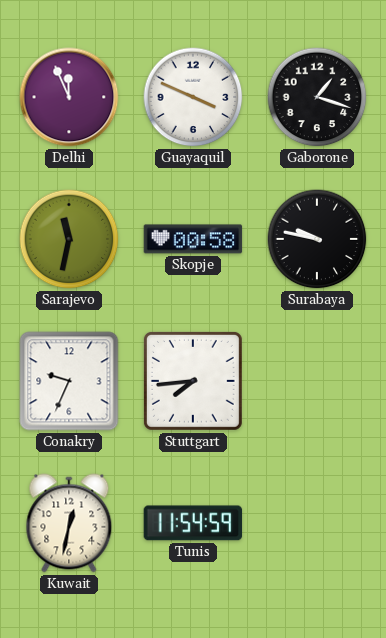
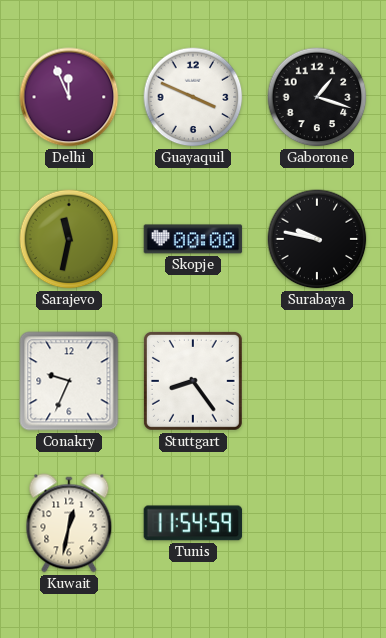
Skopje: 00:58 -> 00:00 (193, 239)
Stuttgart: 7:44 -> 8:24 (193, 381)
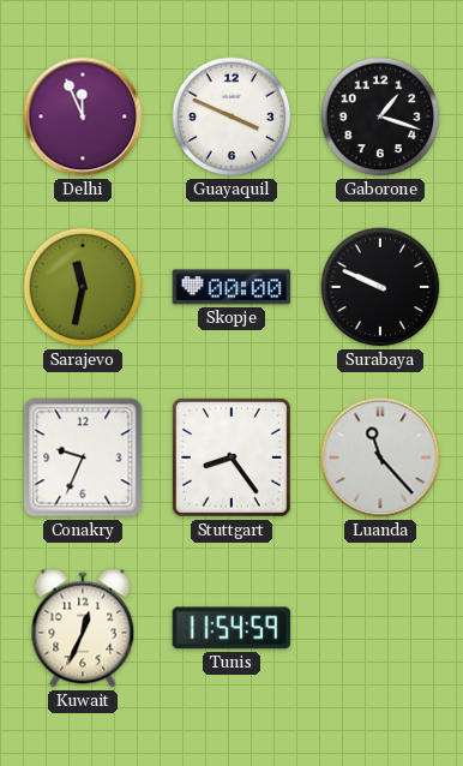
Surabaya: 9:47 -> 9:49 (380, 287)
Luanda: none -> 11:23 (380, 457)
Kuwait: 12:32 -> 12:34 (83, 628)
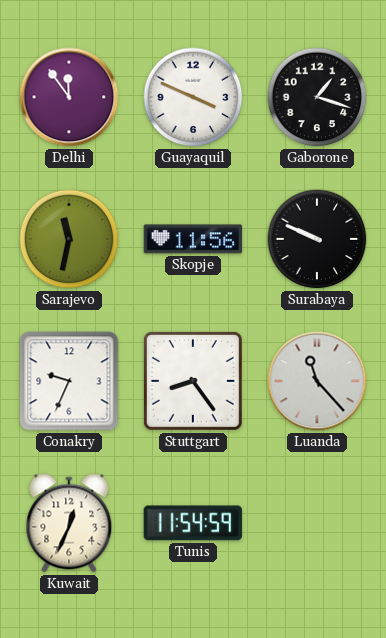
Delhi: 11:56 -> 11:54 (69, 97)
Skopje: 00:00 -> 11:56 (193, 239)
